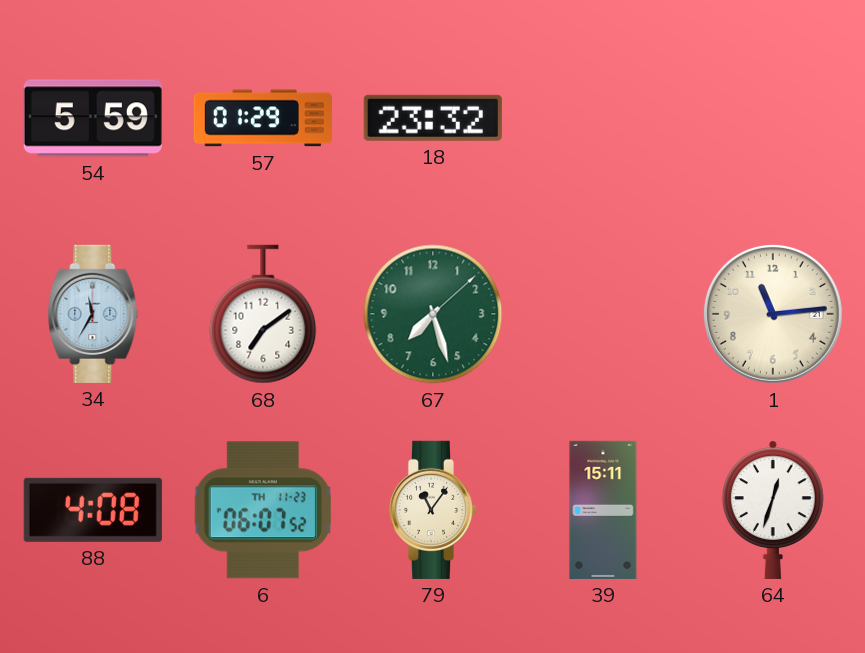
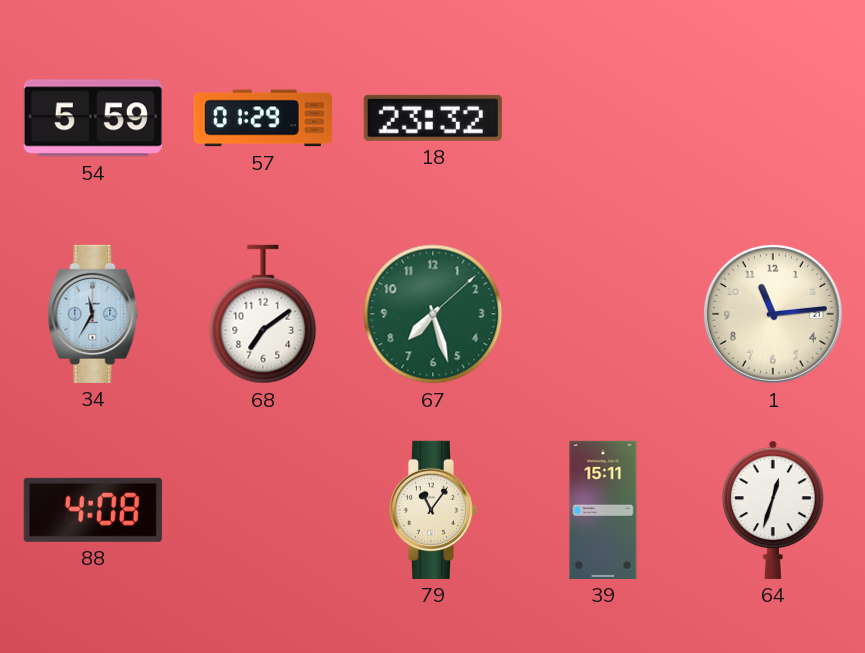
6: 06:07 -> none (263, 510)
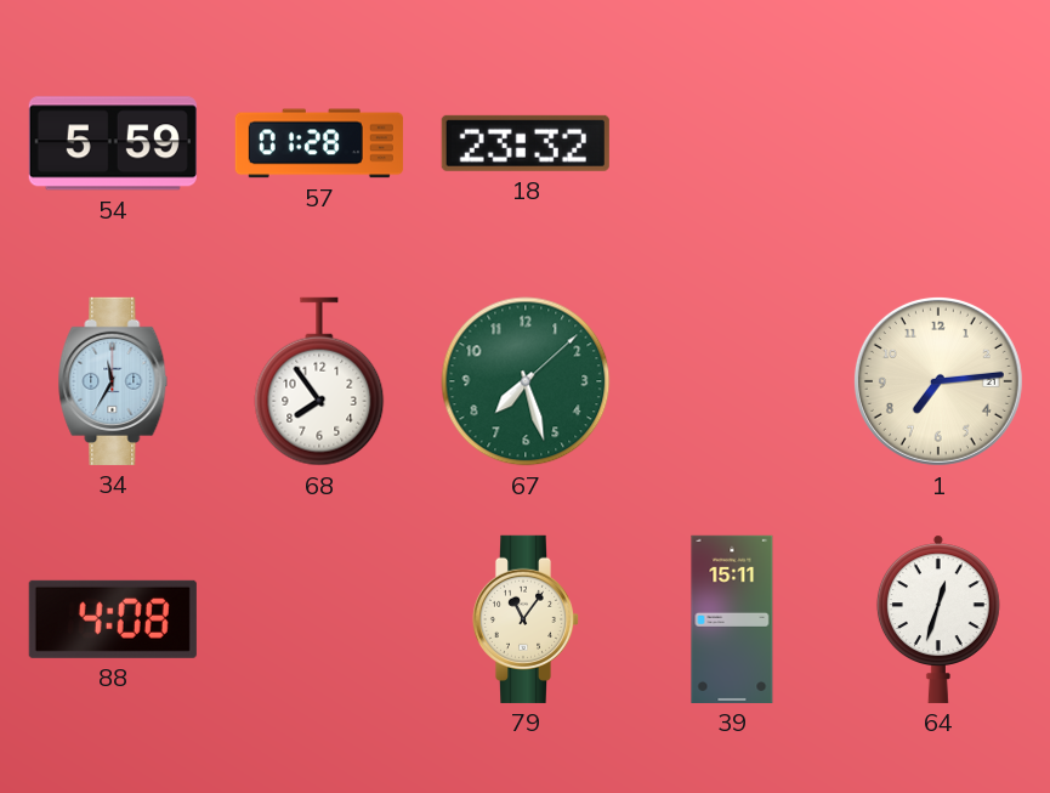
57: 01:29 -> 01:28 (319, 143)
68: 7:09 -> 7:54 (319, 381)
1: 11:14 -> 7:14 (938, 381)
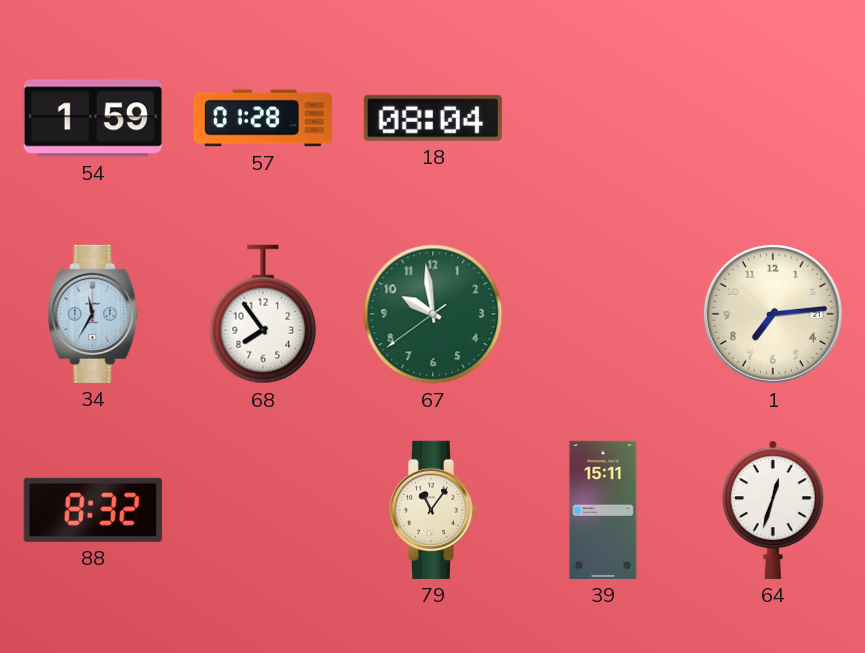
54: 5:59 -> 1:59 (93, 118)
18: 23:32 -> 08:04 (433, 118)
67: 7:27 -> 9:58 (433, 314)
88: 4:08 -> 8:32 (93, 510)
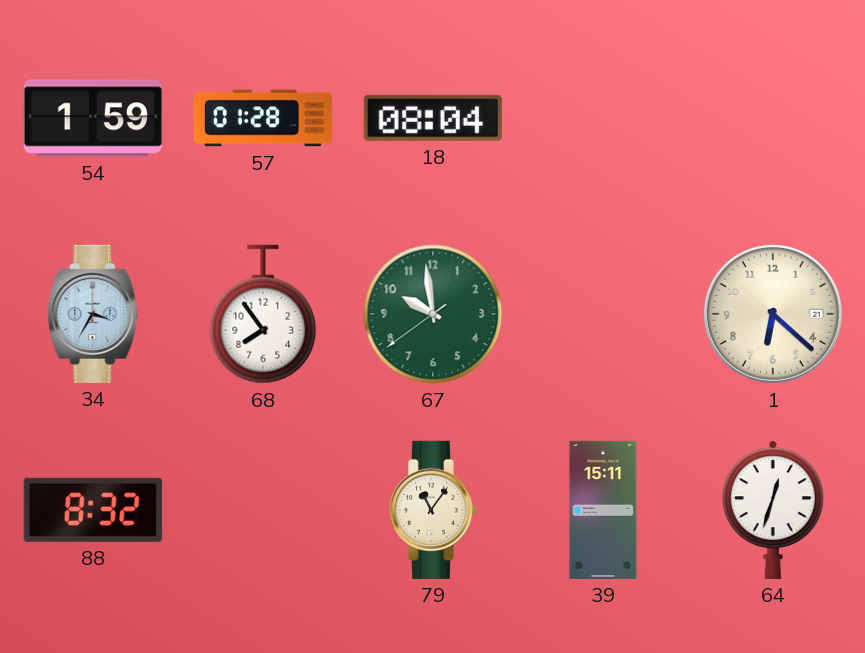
34: 11:35 -> 3:35 (93, 314)
1: 7:14 -> 6:22 (773, 314)
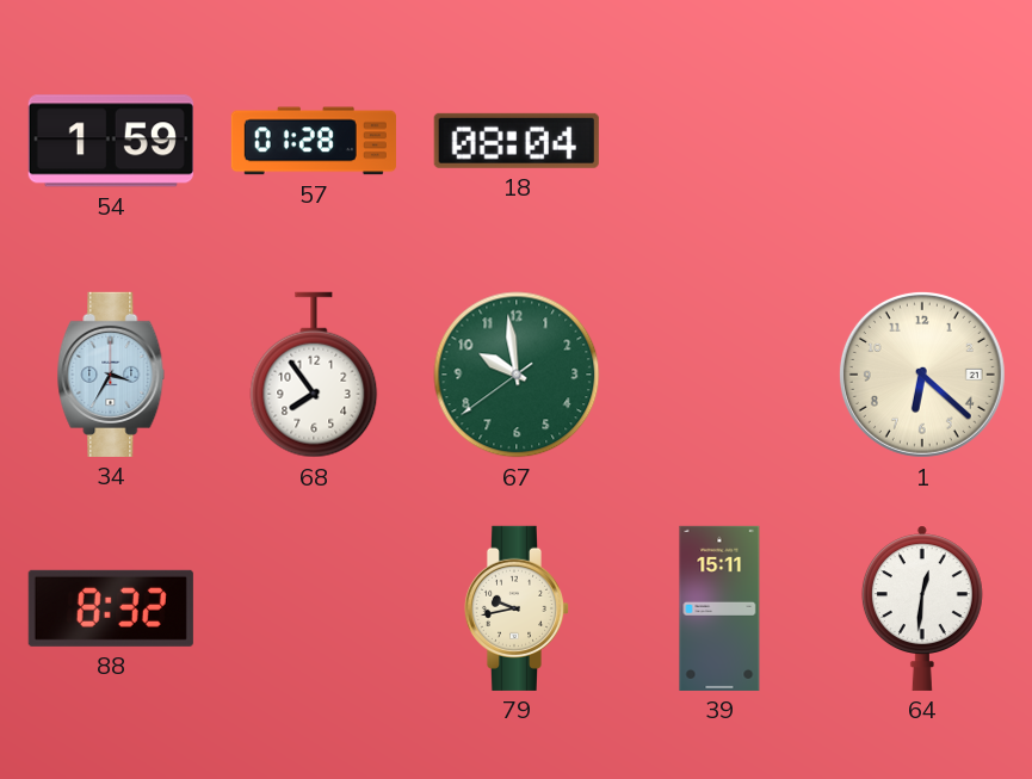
79: 11:06 -> 9:43 (517, 608)
64: 12:33 -> 12:31 (922, 608)
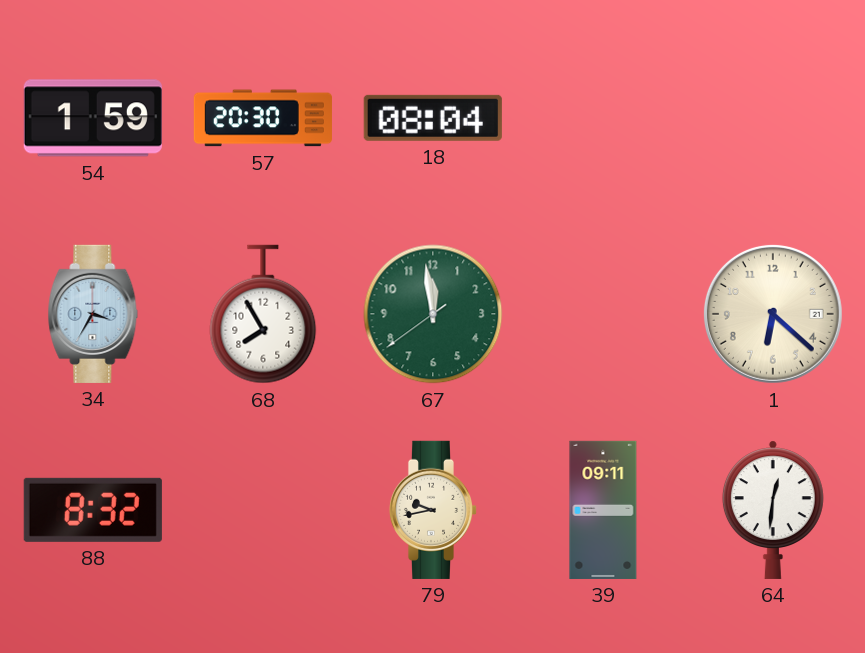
57: 01:28 -> 20:30 (263, 118)
68: 7:54 -> 7:55 (263, 314)
67: 9:58 -> 11:58 (433, 314)
39: 15:11 -> 09:11 (603, 510)
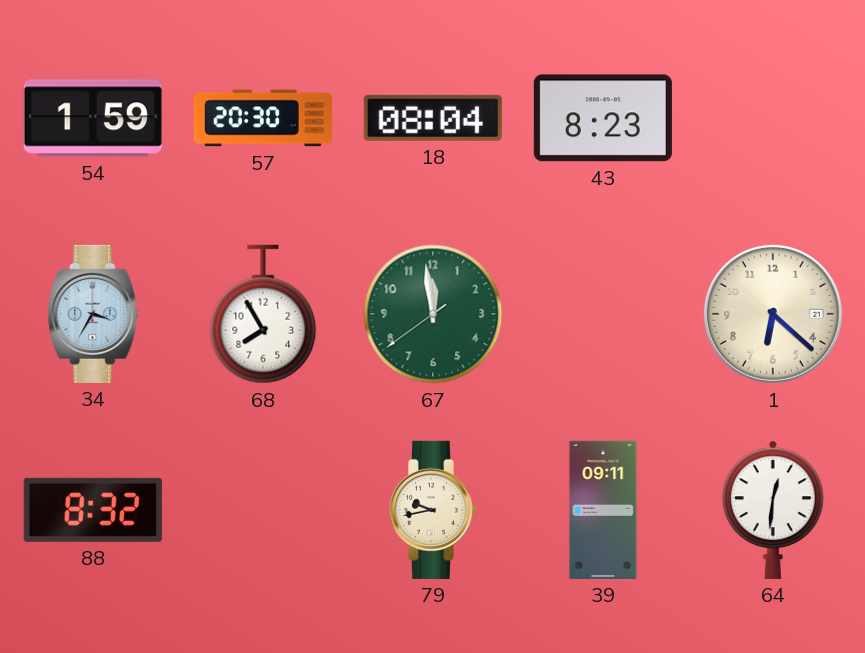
43: none -> 8:23 (603, 118)
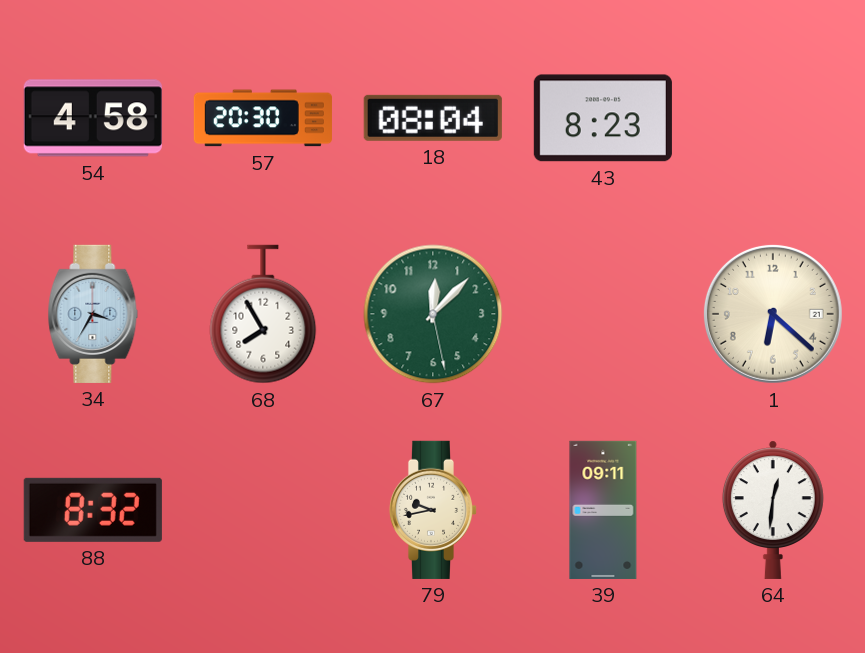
54: 1:59 -> 4:58 (93, 118)
67: 11:58 -> 12:07 (433, 314)
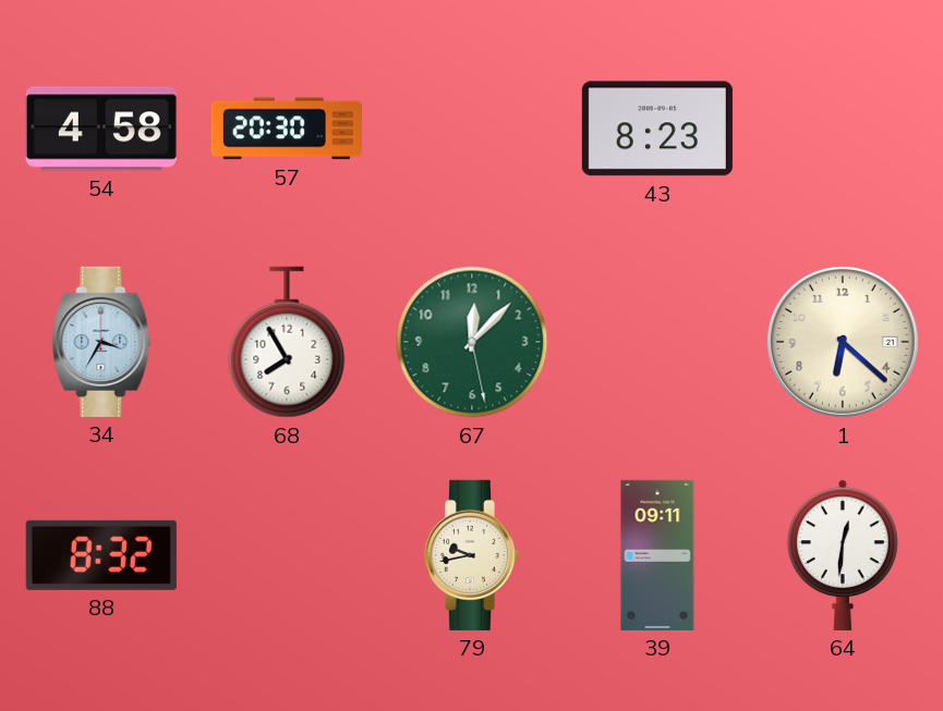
18: 08:04 -> none (433, 118)
